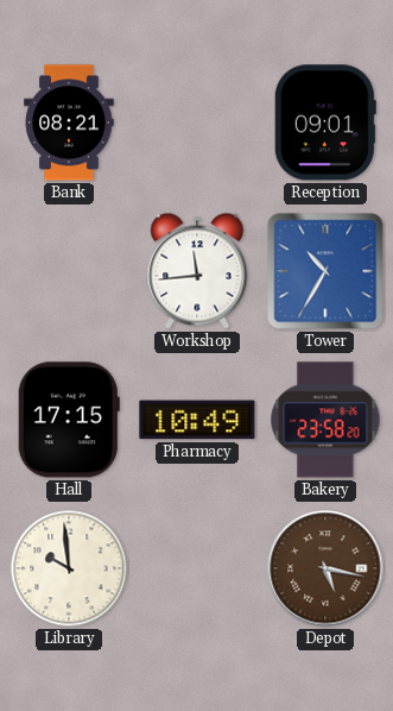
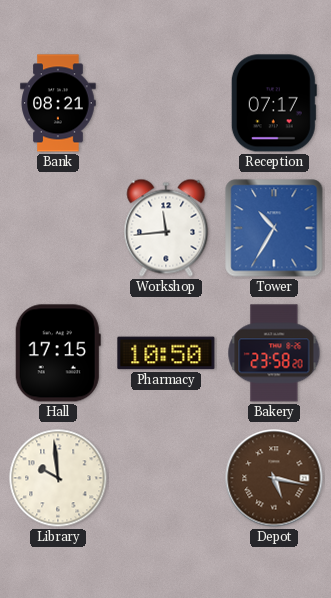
Reception: 09:01 -> 07:17 (274, 103)
Pharmacy: 10:49 -> 10:50 (166, 353)
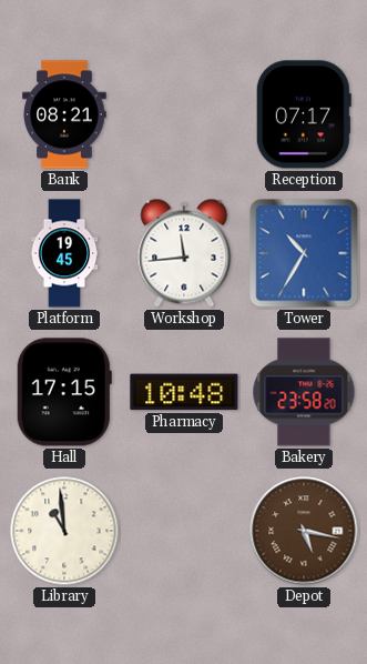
Platform: none -> 19:45 (64, 253)
Pharmacy: 10:50 -> 10:48 (184, 392)
Library: 9:59 -> 10:59 (64, 531)
